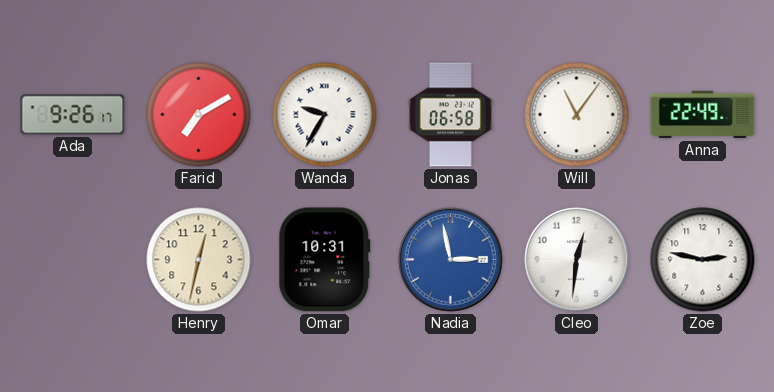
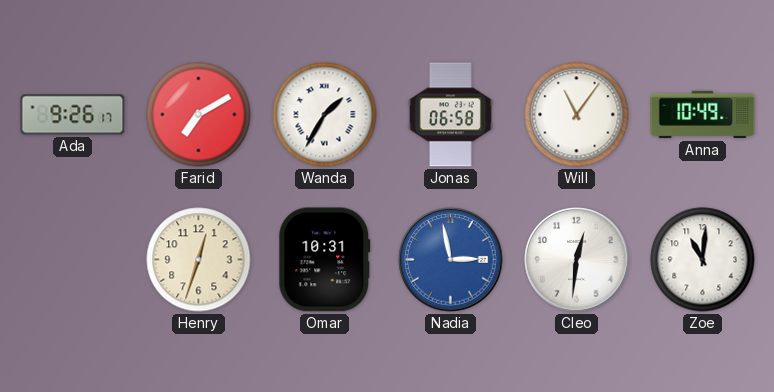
Wanda: 9:35 -> 1:35 (325, 115)
Anna: 22:49 -> 10:49 (703, 115)
Henry: 12:32 -> 12:33 (199, 260)
Zoe: 2:47 -> 11:01 (703, 260)
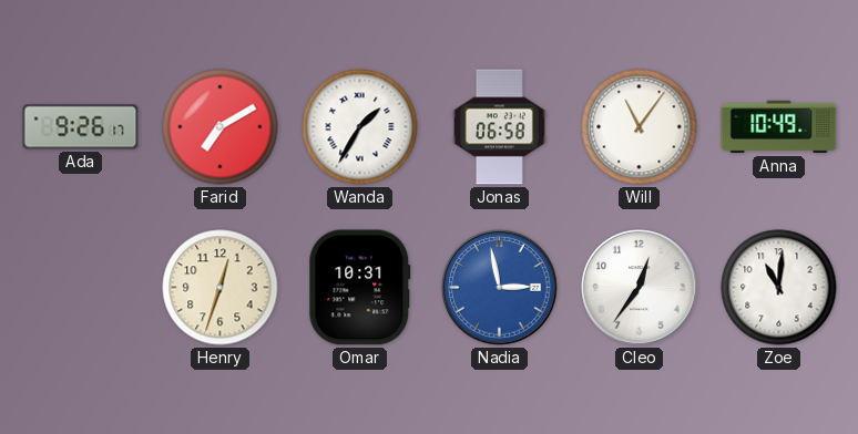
Cleo: 12:31 -> 12:36 (640, 288)
